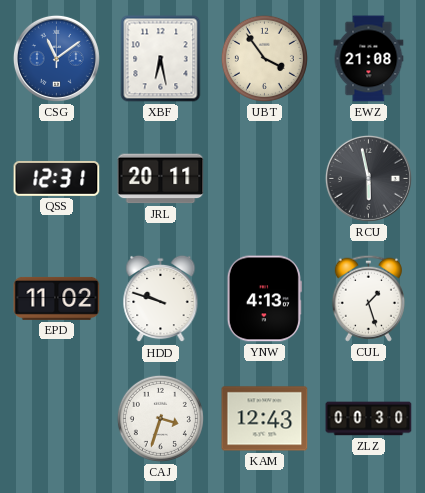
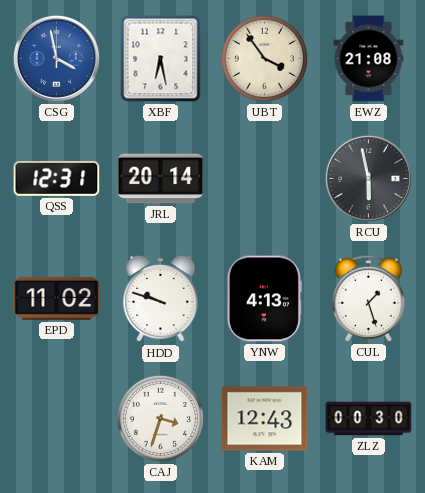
CSG: 11:09 -> 3:58 (56, 58)
JRL: 20:11 -> 20:14 (161, 179)
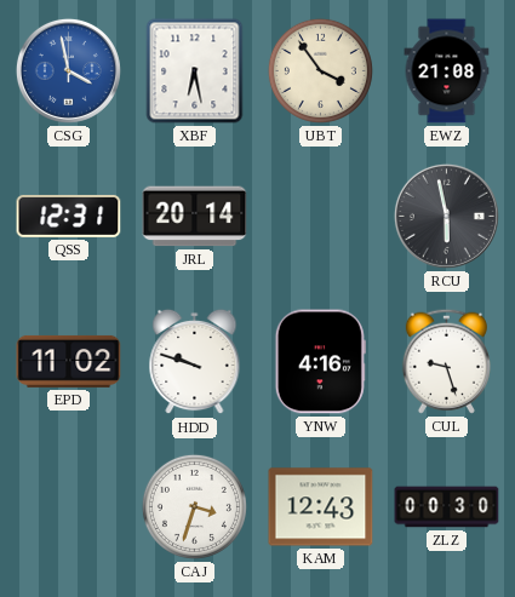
YNW: 4:13 -> 4:16 (320, 362)
CUL: 1:27 -> 9:27 (446, 361)
